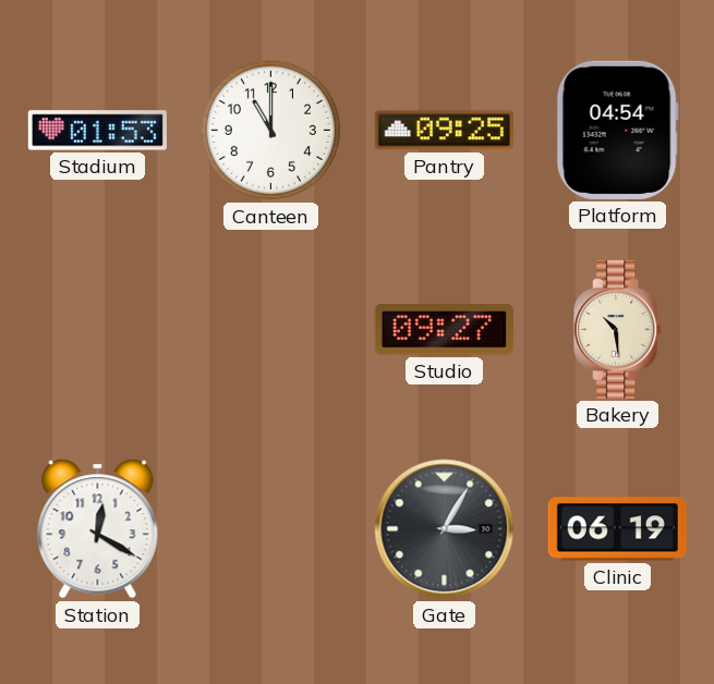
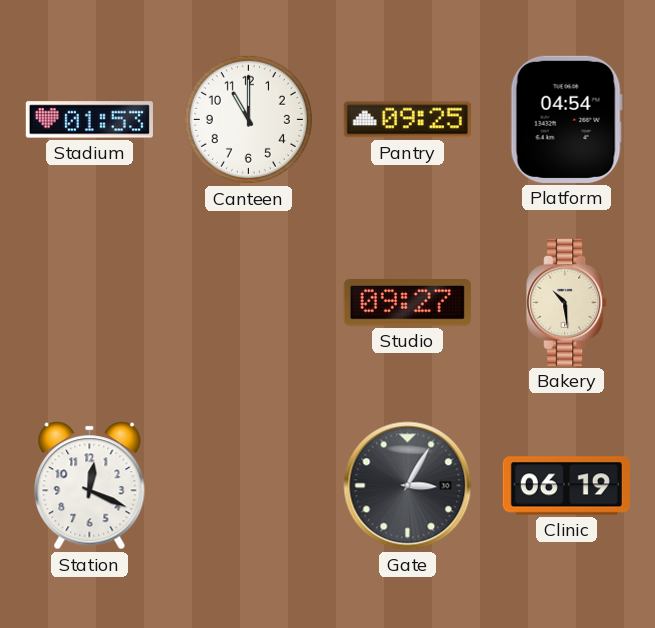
Station: 12:20 -> 12:19 (90, 486)
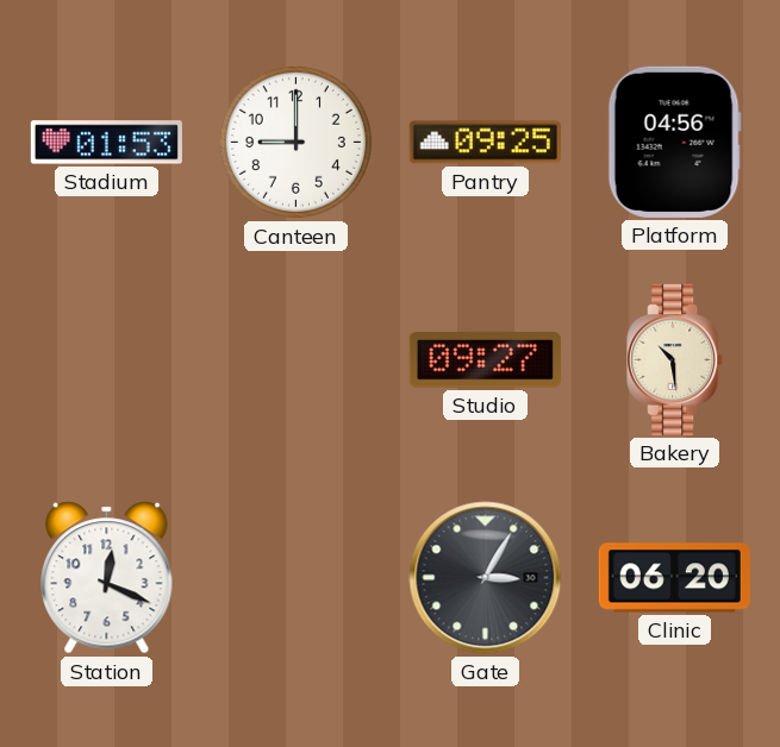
Canteen: 11:00 -> 9:00 (295, 142)
Platform: 04:54 -> 04:56 (674, 142)
Clinic: 06:19 -> 06:20 (674, 578)
